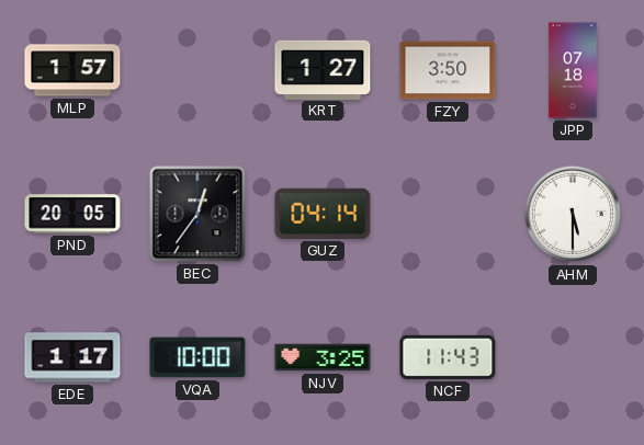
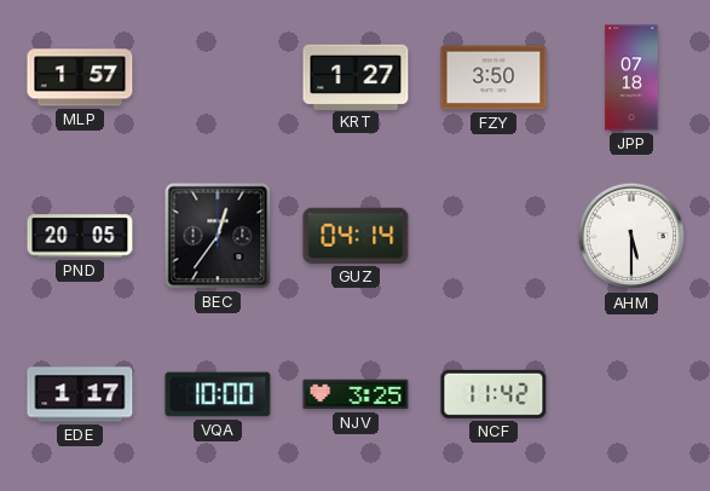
NCF: 11:43 -> 11:42 (493, 394)
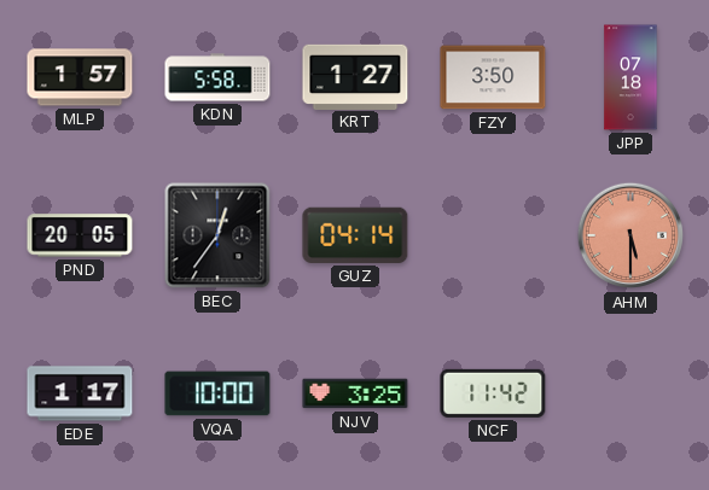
KDN: none -> 5:58 (217, 77)
AHM dial: white -> salmon (630, 235)
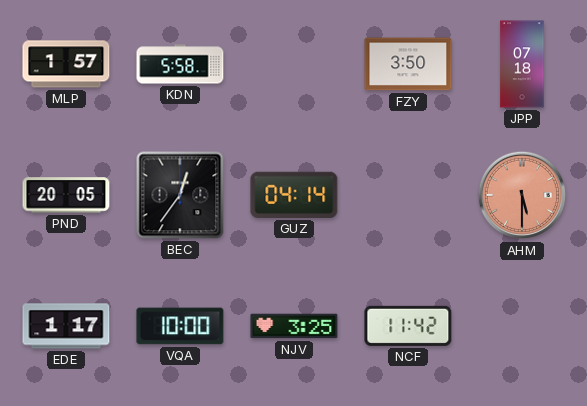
KRT: 1:27 -> none (355, 76)
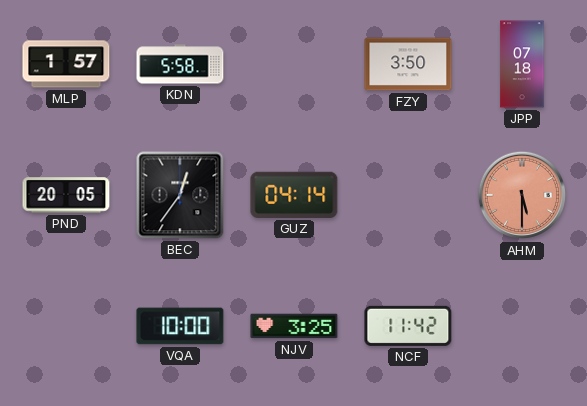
EDE: 1:17 -> none (66, 326)
